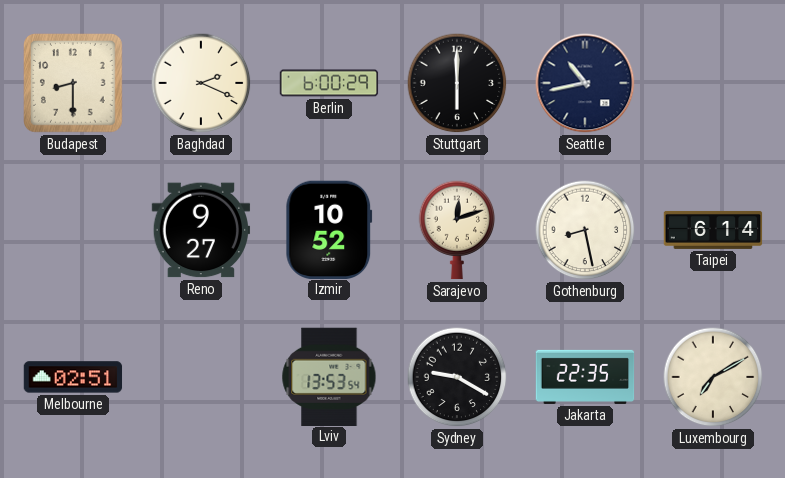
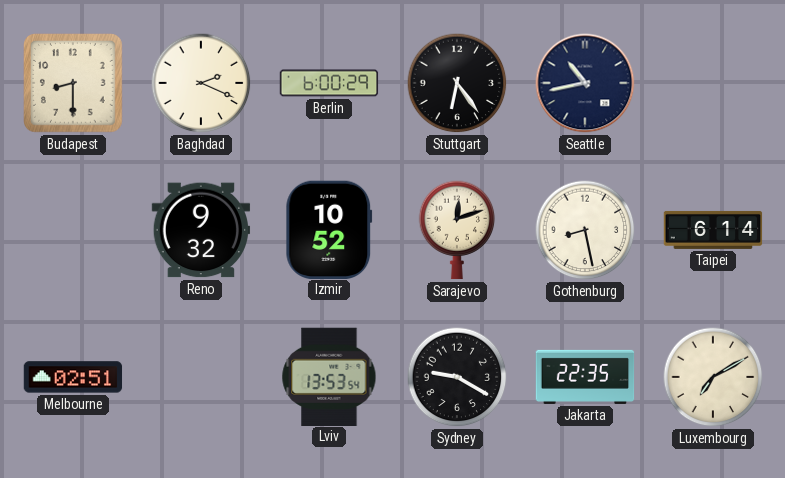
Stuttgart: 6:00 -> 6:24 (457, 83)
Reno: 9:27 -> 9:32 (201, 230)
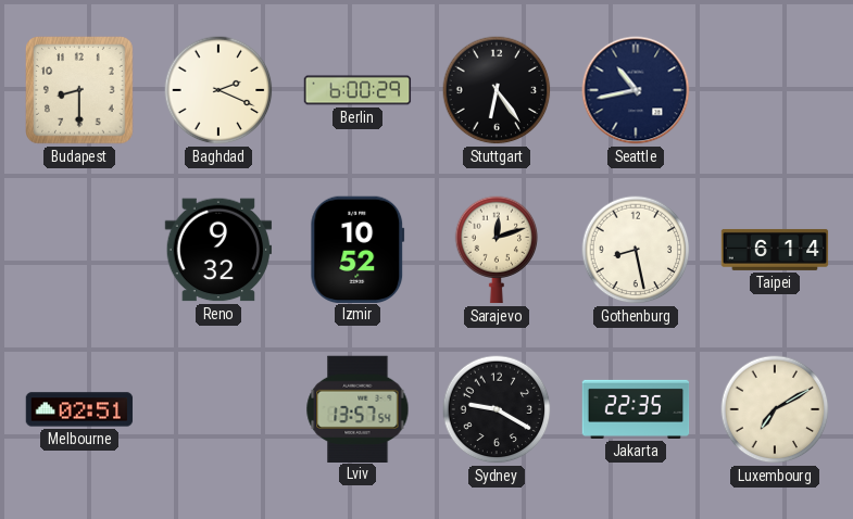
Lviv: 13:53 -> 13:57 (357, 408)
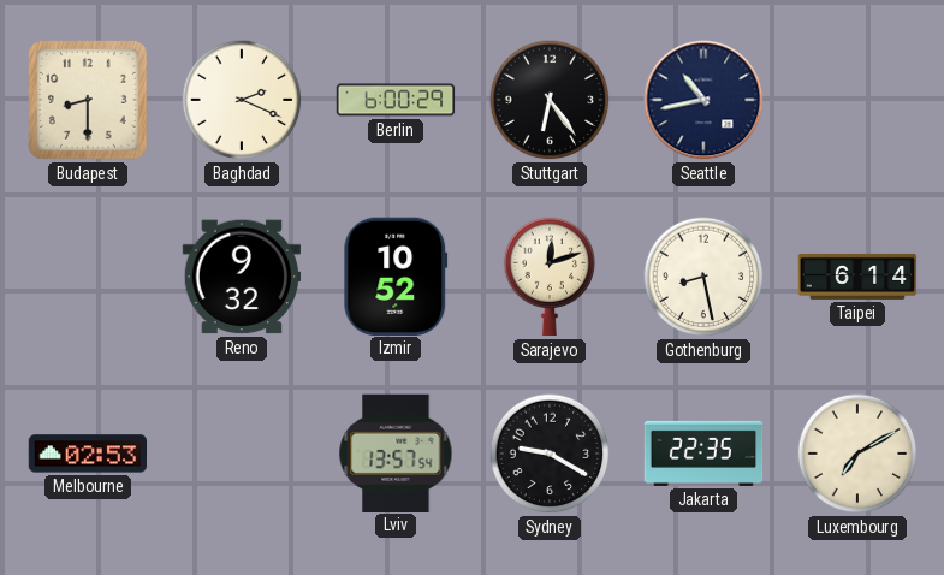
Melbourne: 02:51 -> 02:53 (88, 454)
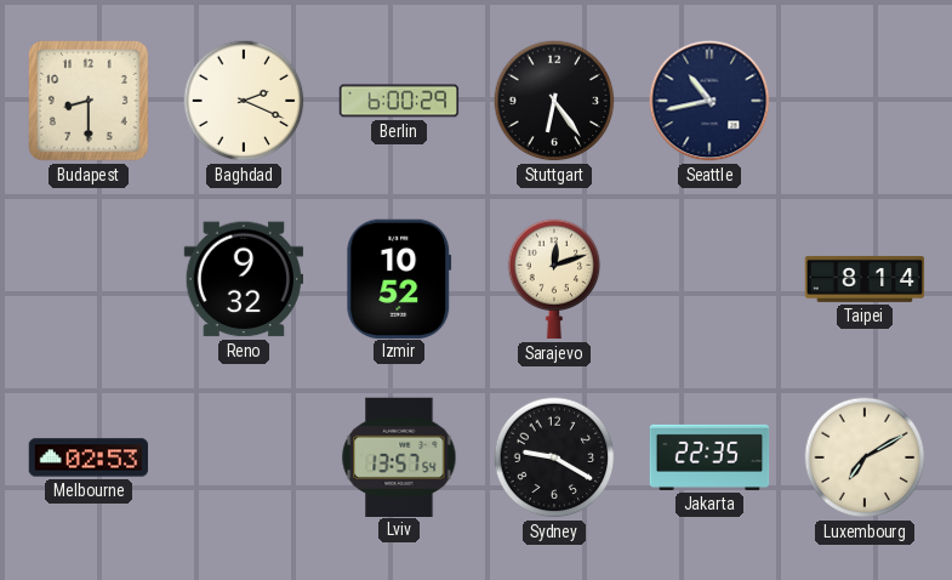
Gothenburg: 8:28 -> none (703, 277)
Taipei: 6:14 -> 8:14 (865, 279)
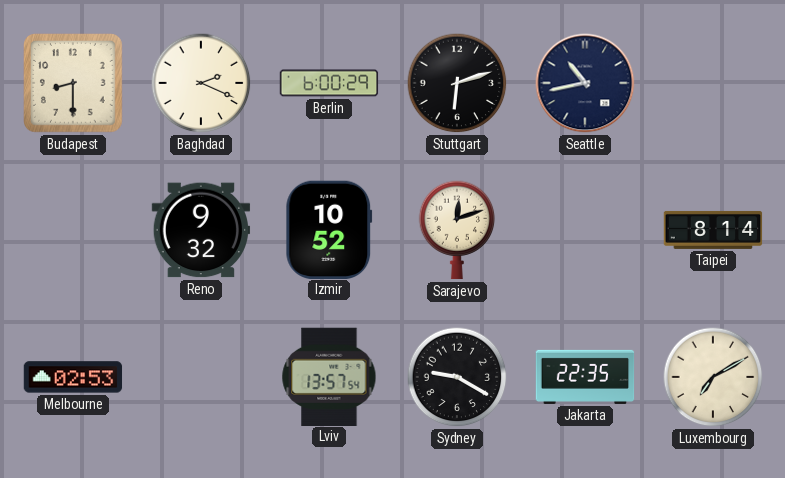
Stuttgart: 6:24 -> 6:12 (457, 83)
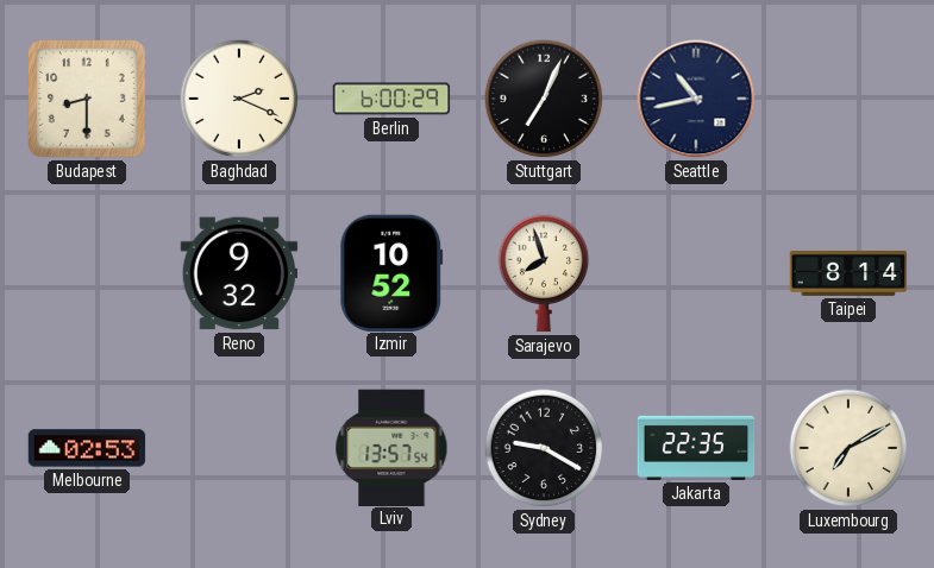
Stuttgart: 6:12 -> 7:04 (544, 99)
Sarajevo: 12:12 -> 7:57 (544, 273)
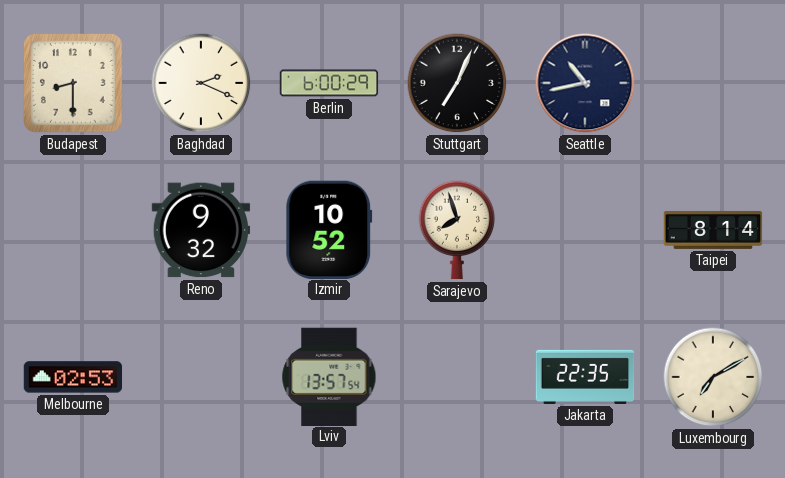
Sydney: 9:20 -> none (544, 448)
